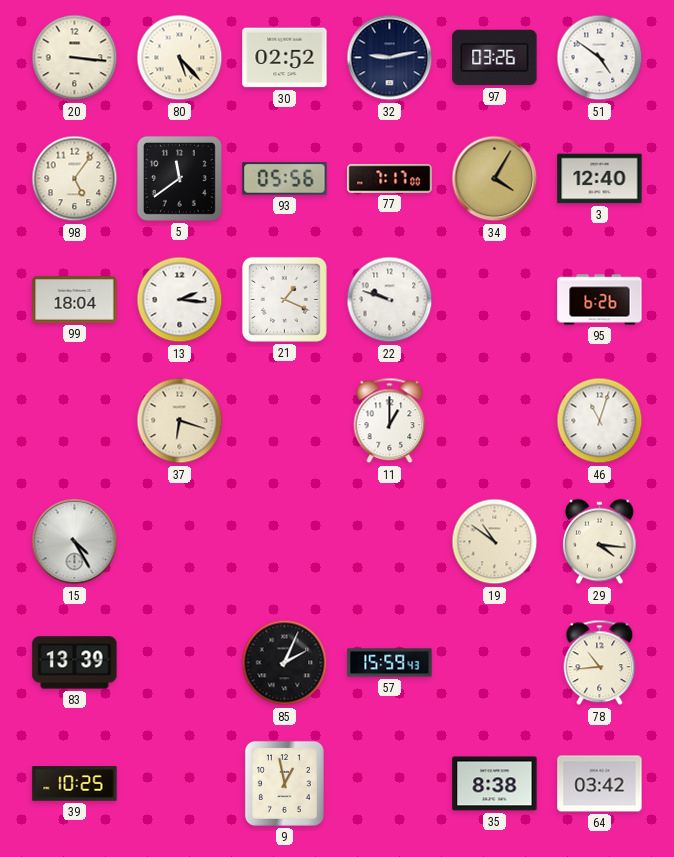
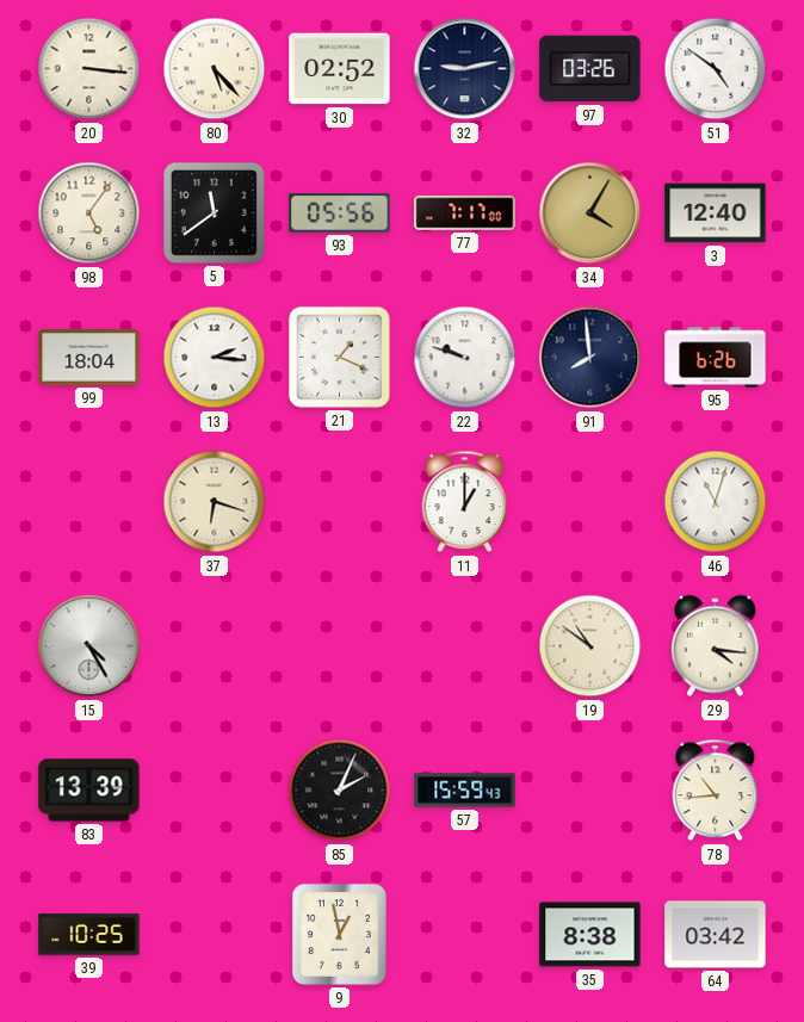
91: none -> 7:59 (590, 358)
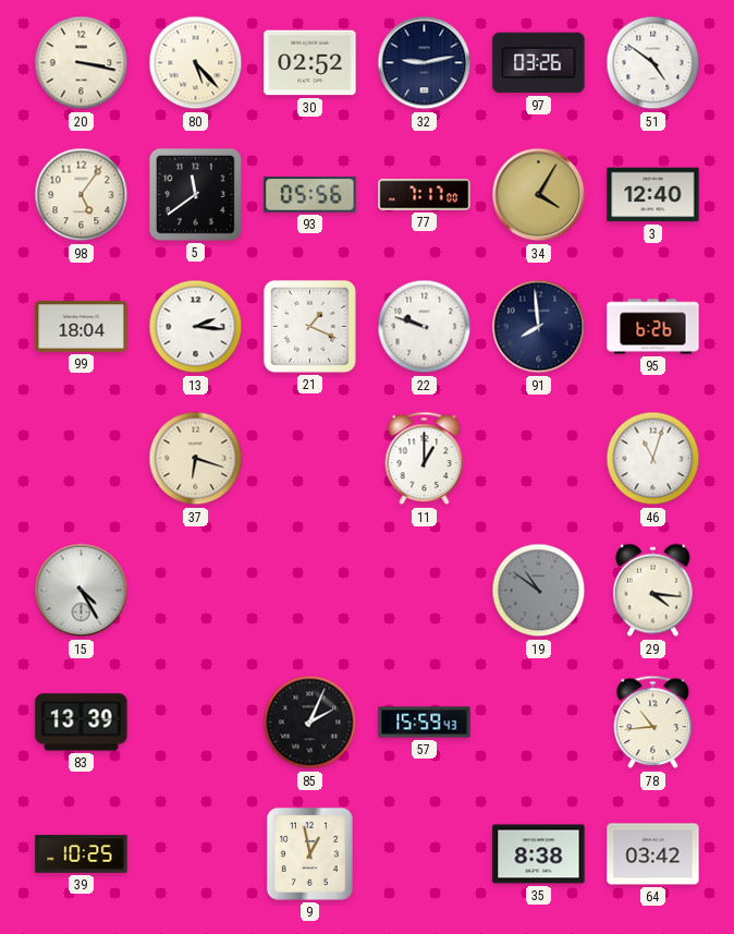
20: 3:16 -> 3:17 (82, 63)
19 dial: cream -> grey (539, 591)
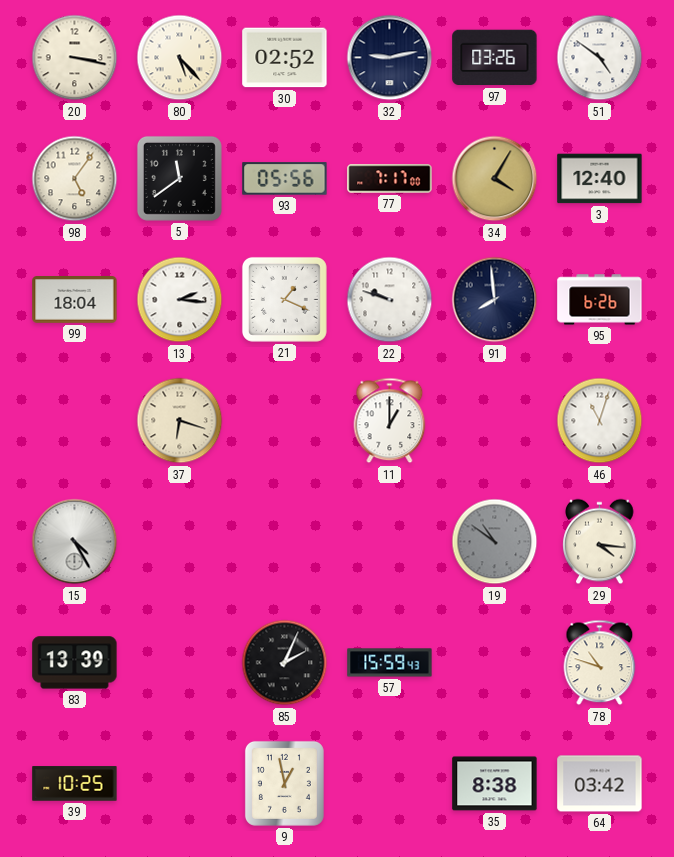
78: 10:44 -> 10:48 (600, 663)
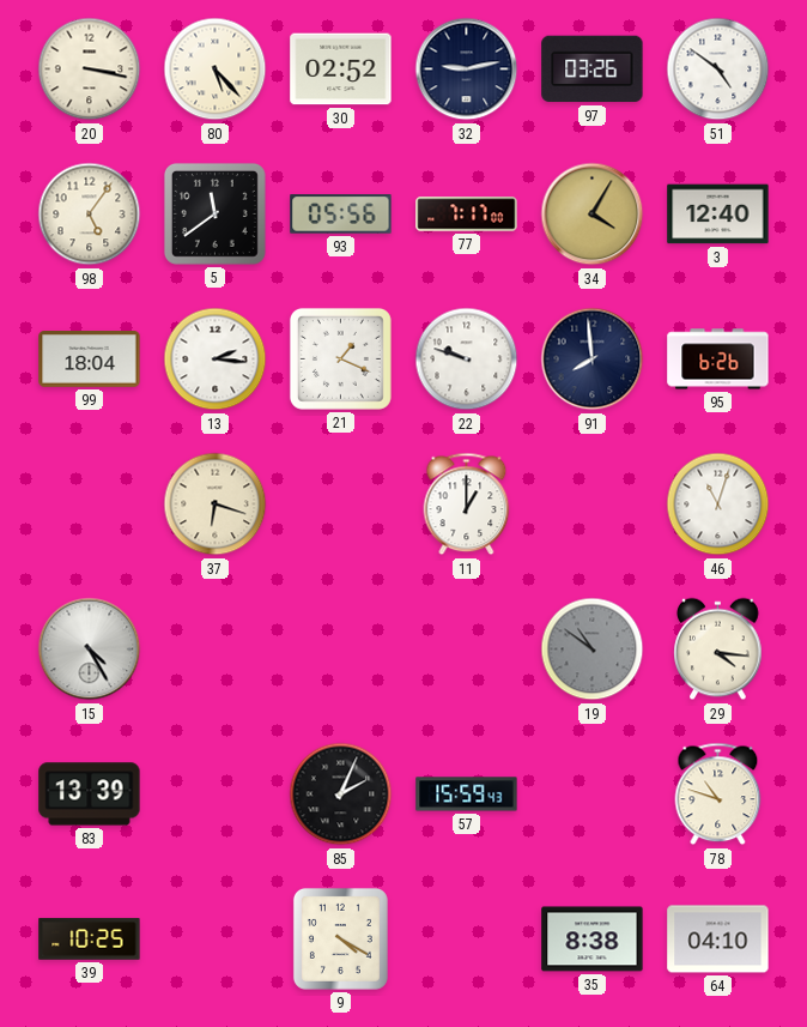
9: 12:58 -> 4:20 (340, 938)
64: 03:42 -> 04:10 (718, 940)
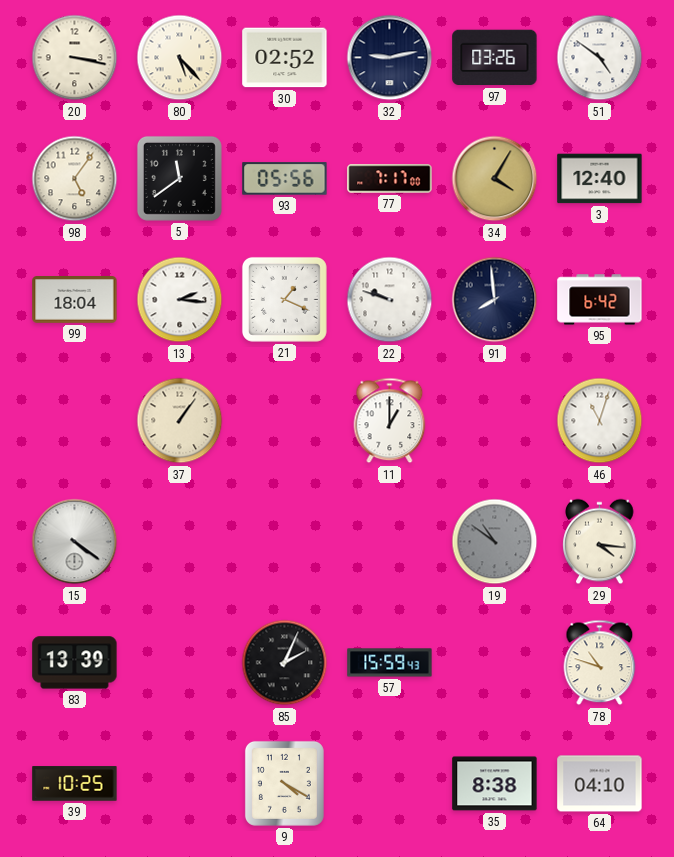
95: 6:26 -> 6:42 (600, 300)
37: 6:18 -> 1:06 (180, 421)
15: 4:25 -> 4:21 (75, 542)
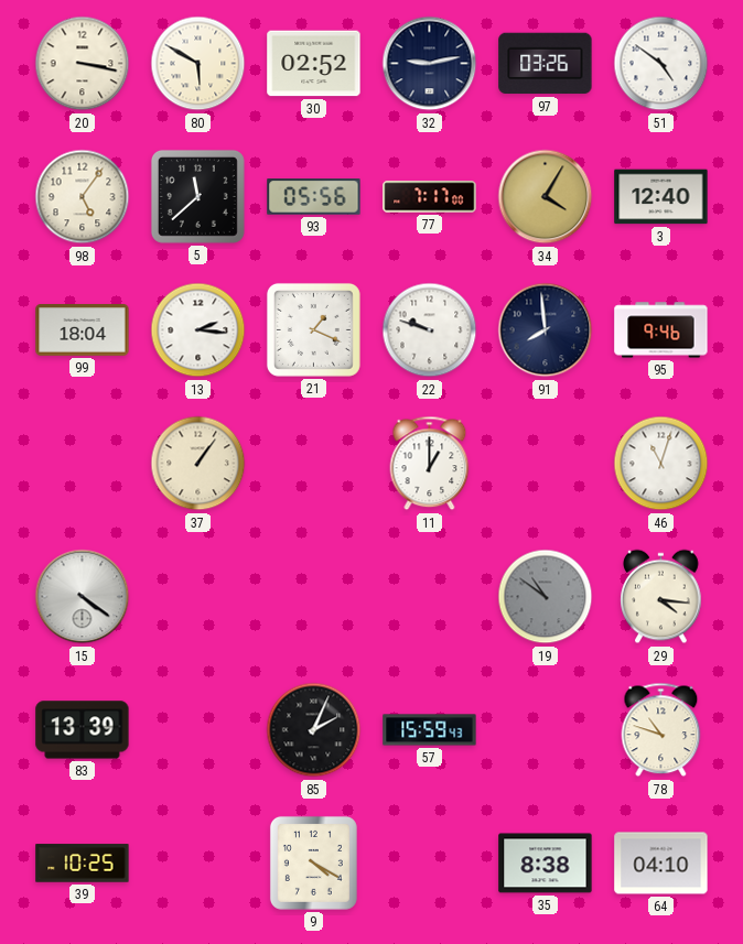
80: 5:23 -> 5:50 (198, 64)
5: 11:39 -> 11:38 (197, 196)
95: 6:42 -> 9:46 (661, 330)
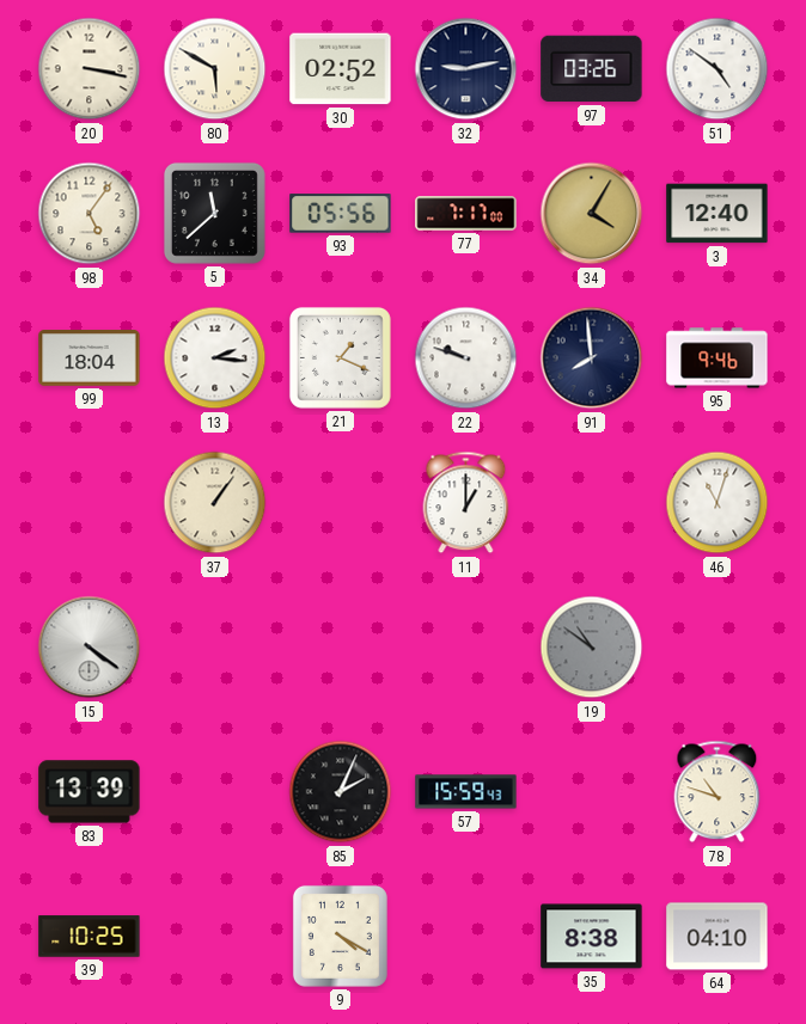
29: 4:16 -> none (661, 597)
